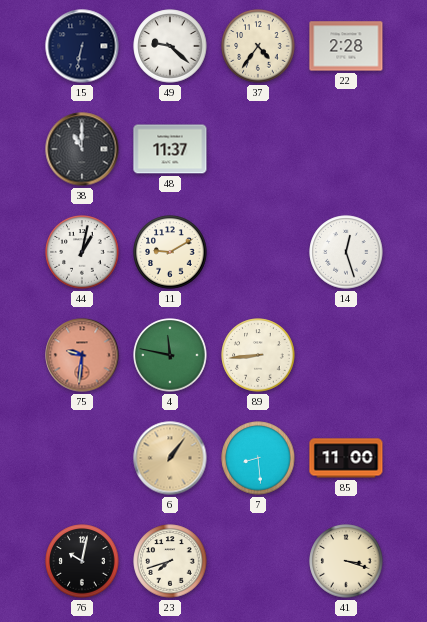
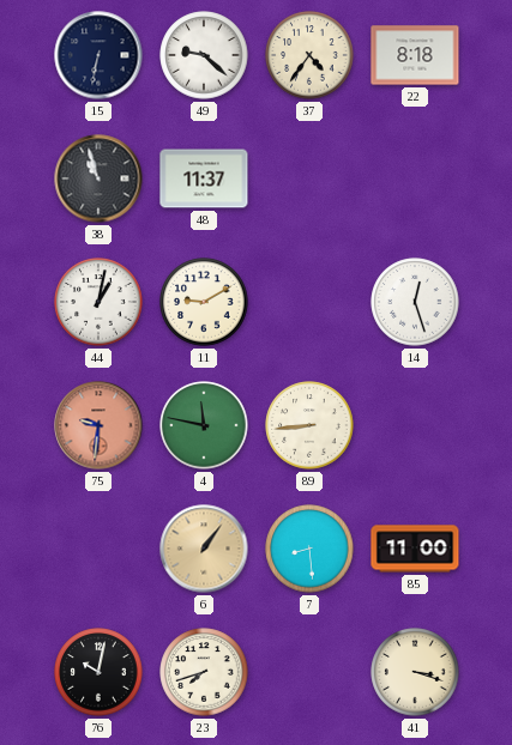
22: 2:28 -> 8:18 (415, 55)
38: 11:00 -> 10:57 (98, 178)
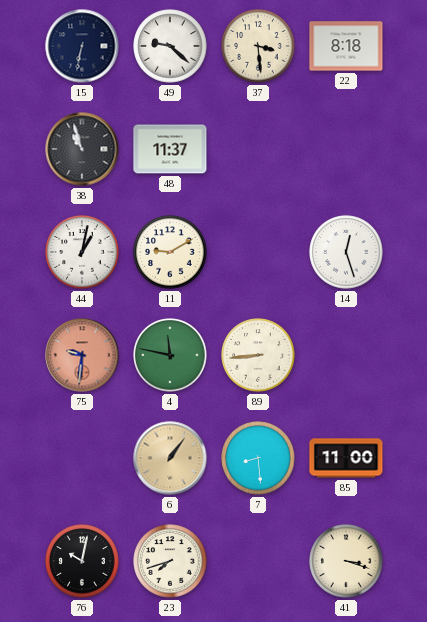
37: 4:36 -> 3:29 (258, 46)
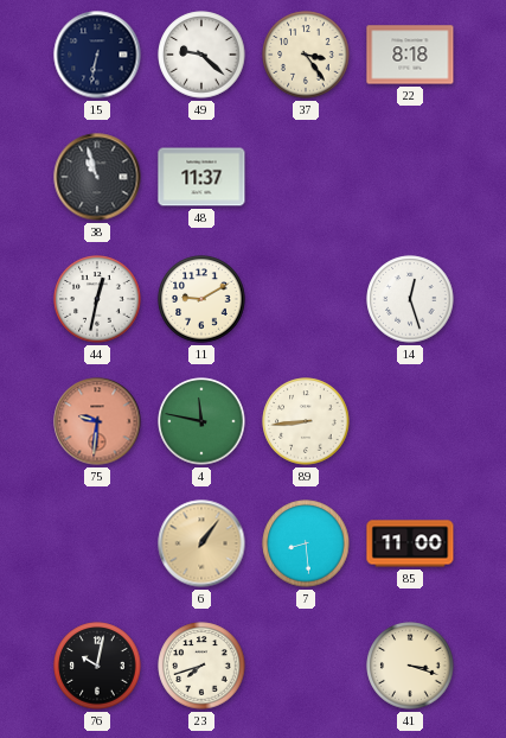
37: 3:29 -> 3:24 (306, 55)
44: 1:02 -> 12:32 (97, 299)
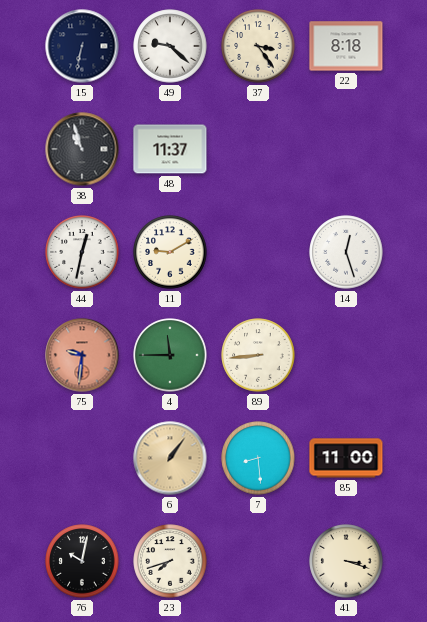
4: 11:47 -> 11:45 (170, 355)
